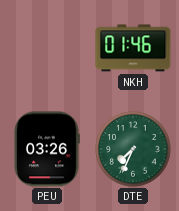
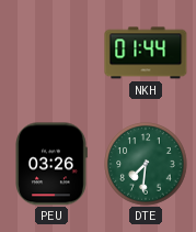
NKH: 01:46 -> 01:44 (146, 53)
DTE: 7:34 -> 7:31 (146, 164)
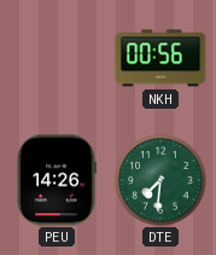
NKH: 01:44 -> 00:56 (160, 58)
PEU: 03:26 -> 14:26 (57, 180)
